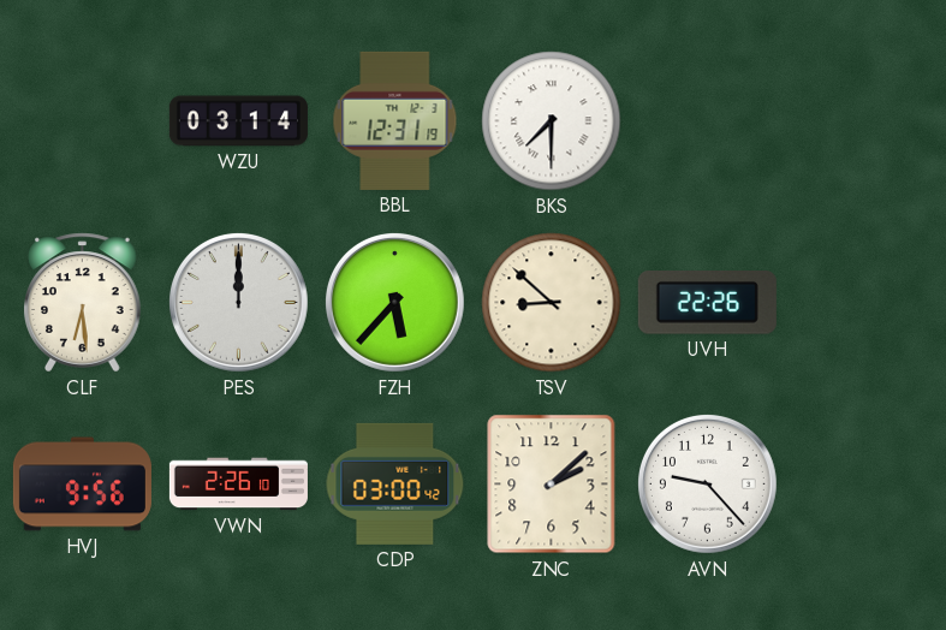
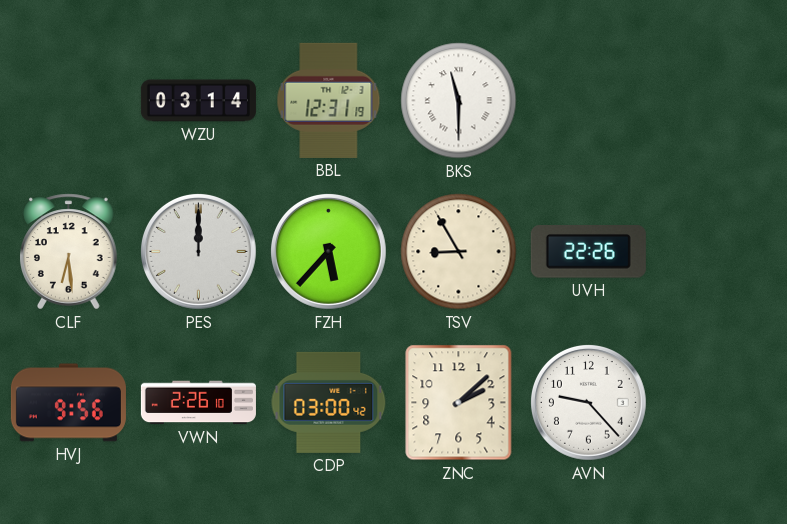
BKS: 7:30 -> 11:30 (459, 101)
TSV: 8:52 -> 8:55 (459, 252)
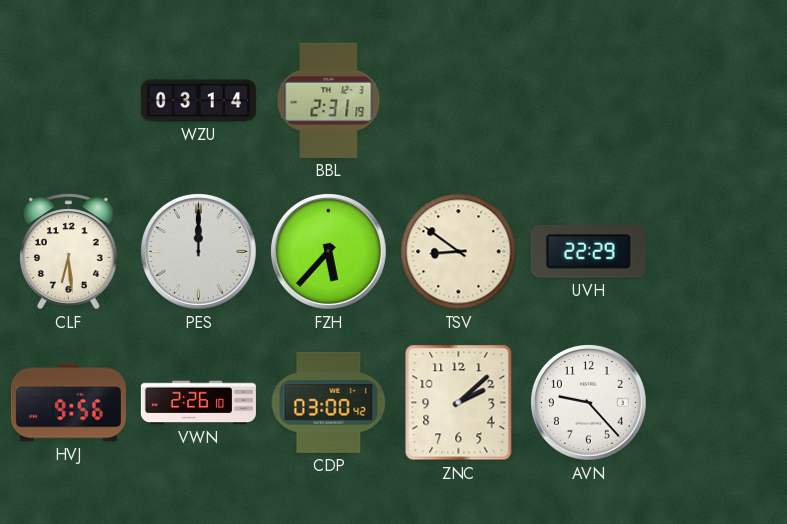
BBL: 12:31 -> 2:31 (329, 100)
BKS: 11:30 -> none (459, 101)
TSV: 8:55 -> 8:51 (459, 252)
UVH: 22:26 -> 22:29 (588, 252)
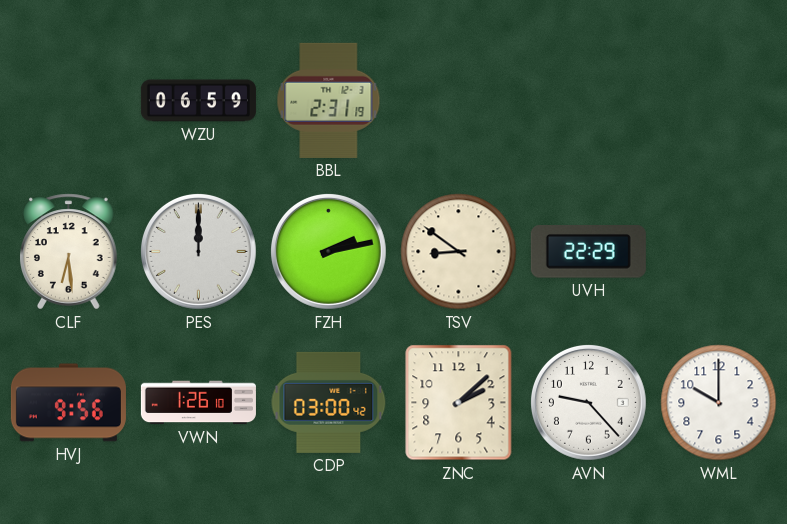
WZU: 03:14 -> 06:59 (198, 101)
FZH: 5:37 -> 2:13 (328, 251)
VWN: 2:26 -> 1:26 (198, 403)
WML: none -> 10:00 (719, 403)
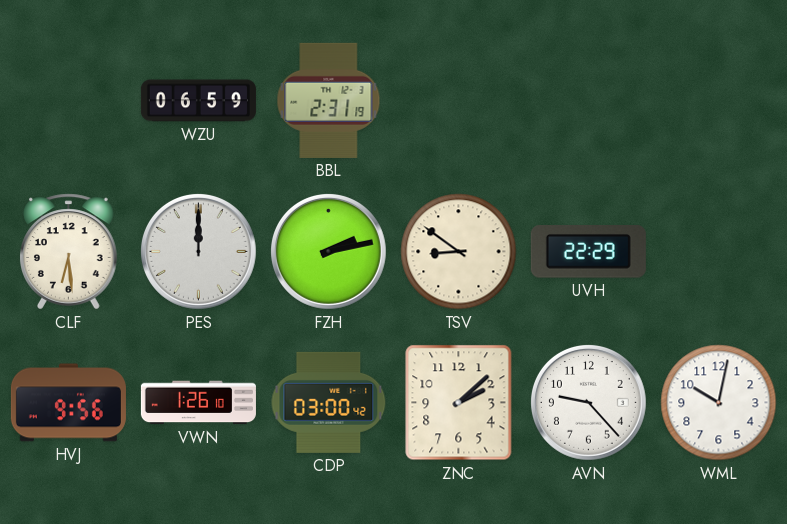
WML: 10:00 -> 10:02 (719, 403)
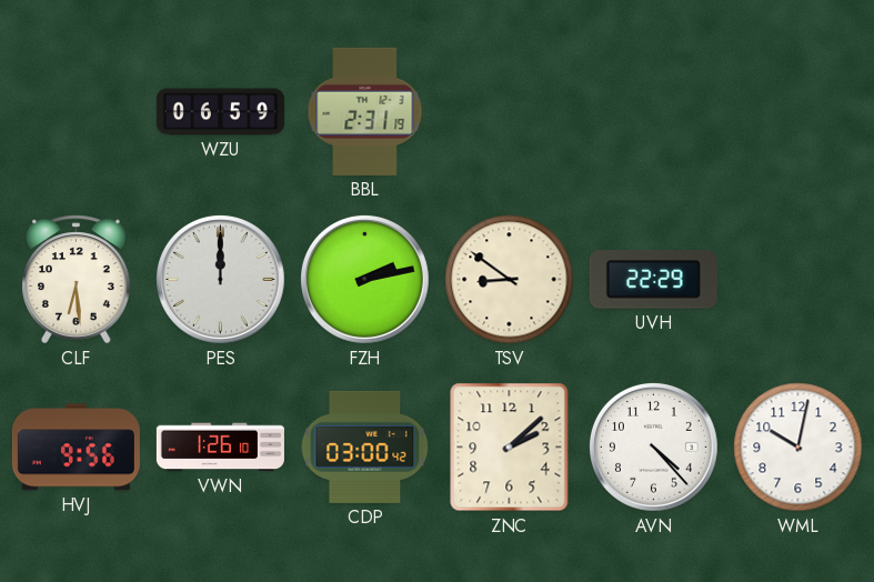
AVN: 9:23 -> 4:23 (653, 446)
